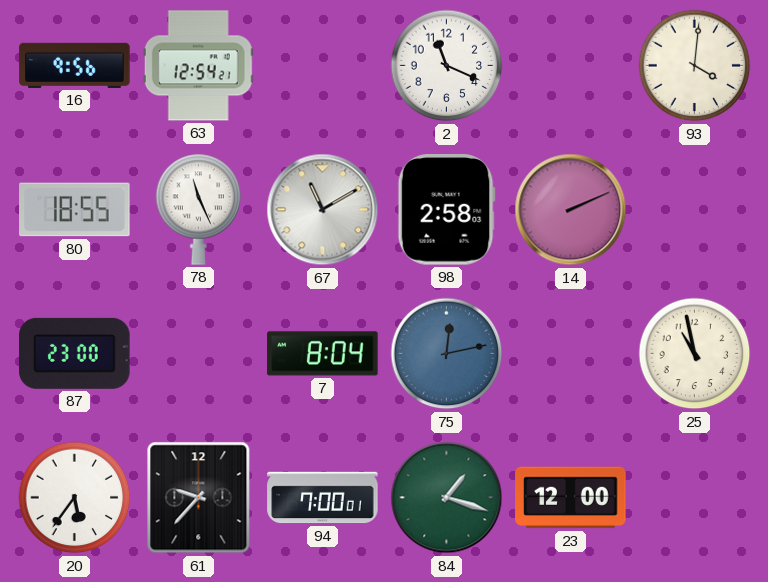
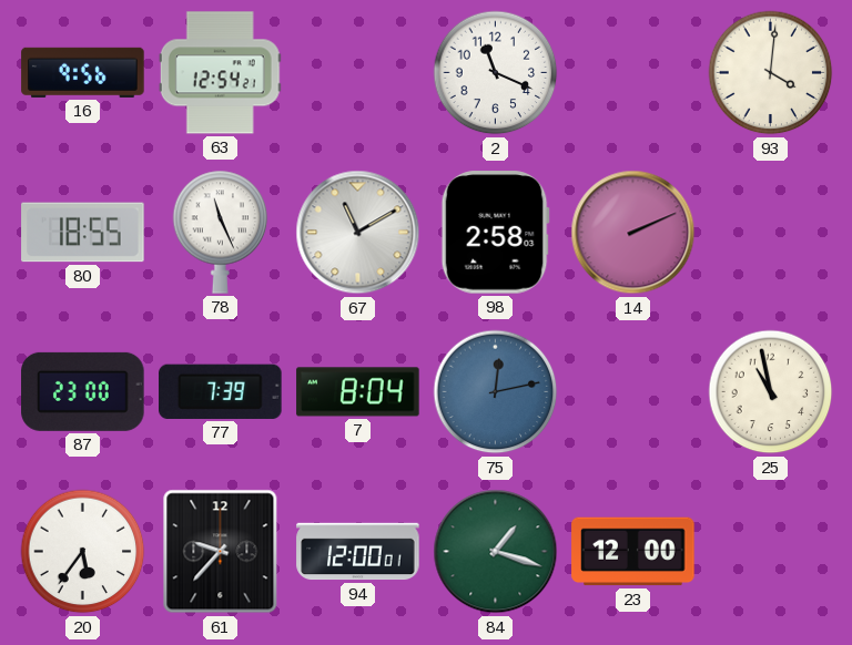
77: none -> 7:39 (221, 391)
94: 7:00 -> 12:00 (358, 552)
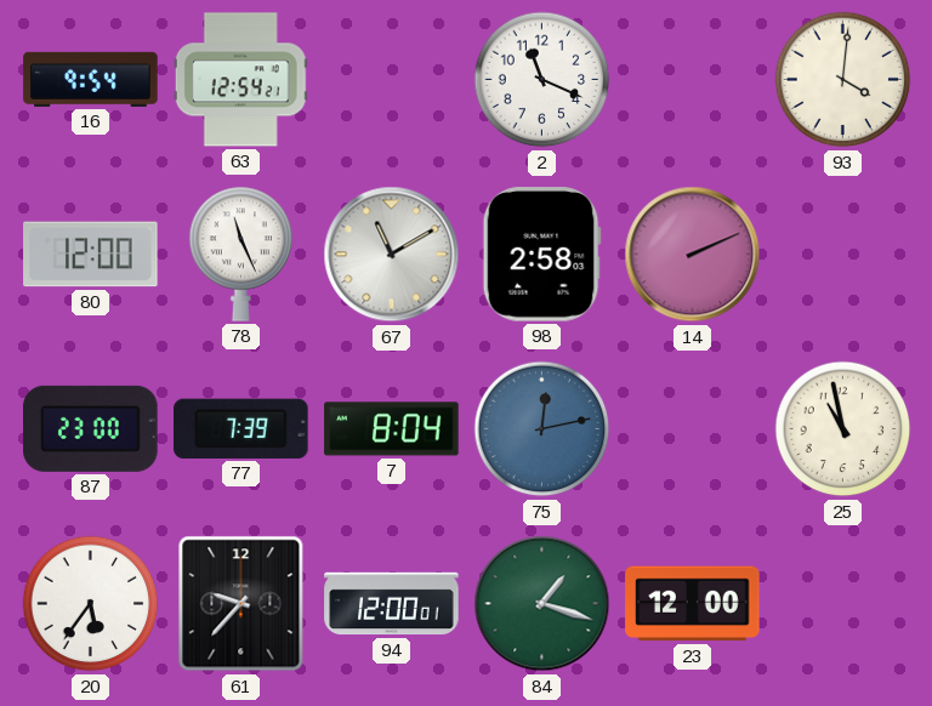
16: 9:56 -> 9:54 (91, 79)
80: 18:55 -> 12:00 (91, 255)
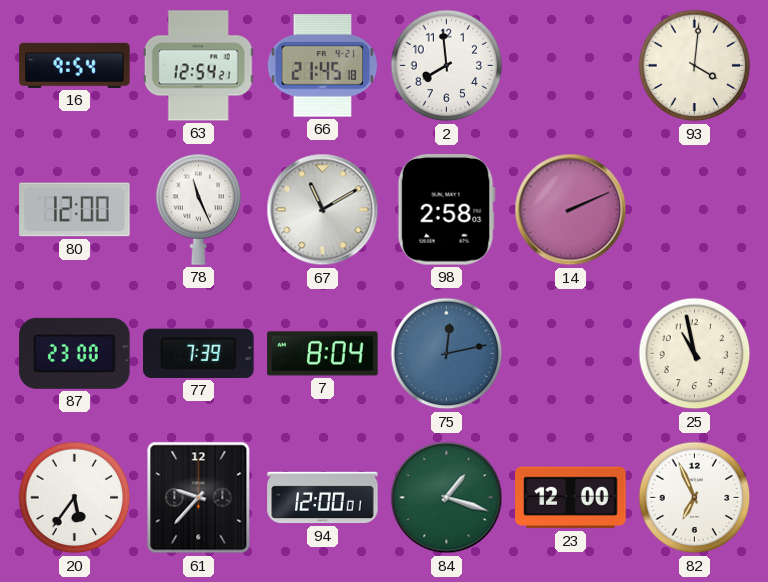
66: none -> 21:45 (323, 66)
2: 11:19 -> 7:59 (447, 66)
82: none -> 6:56 (695, 498)
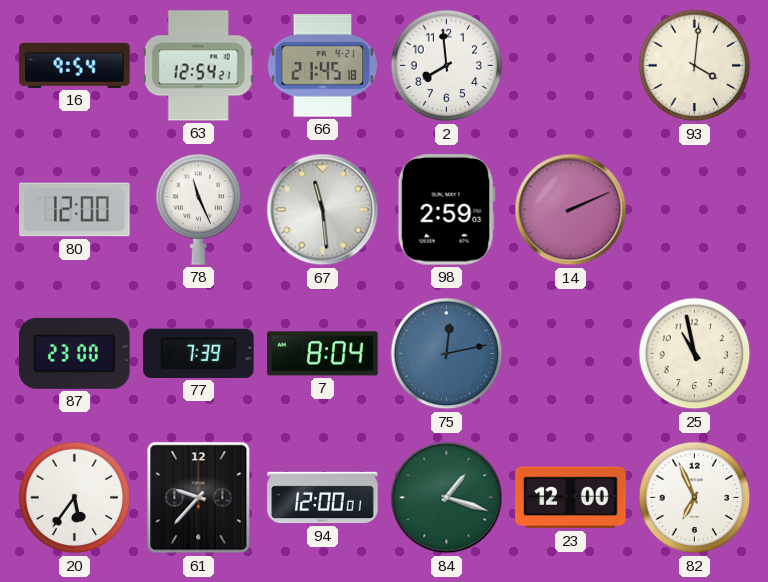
67: 11:10 -> 11:29 (323, 210)
98: 2:58 -> 2:59 (446, 210)
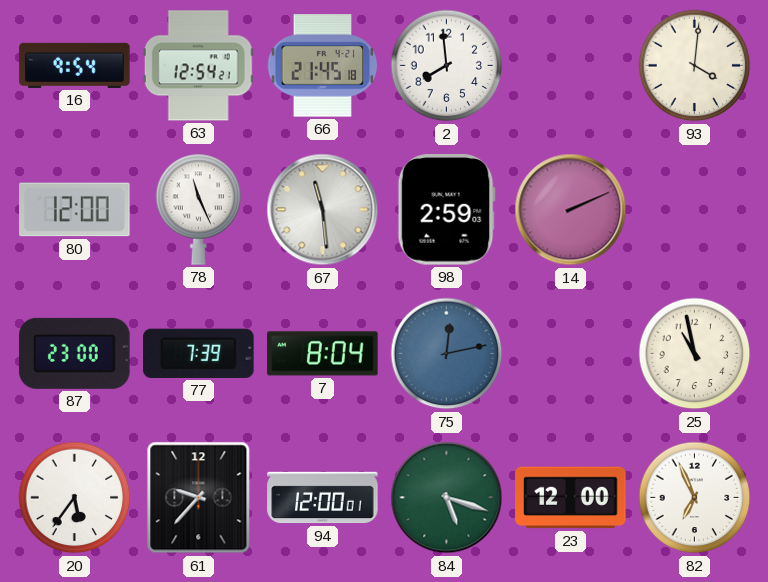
84: 1:18 -> 5:18 (447, 498)
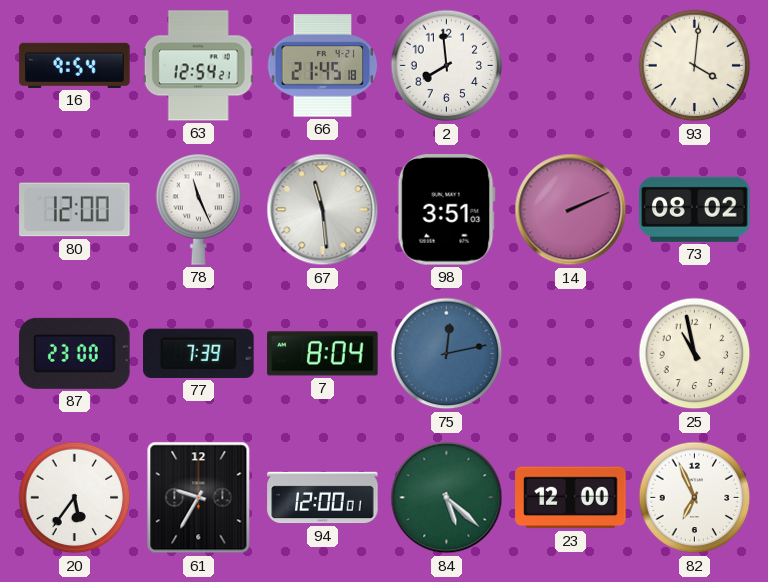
98: 2:59 -> 3:51 (446, 210)
73: none -> 08:02 (695, 209)
61: 9:37 -> 9:35 (199, 498)
84: 5:18 -> 5:22 (447, 498)
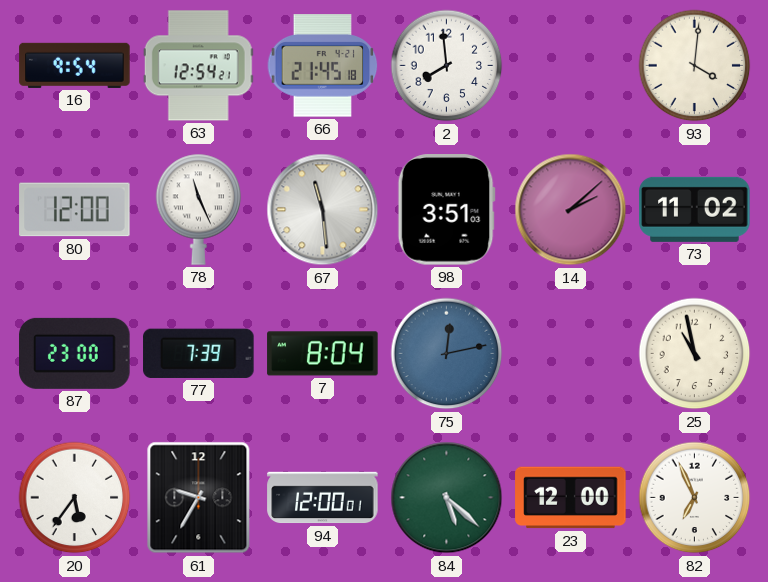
14: 2:11 -> 2:08 (571, 210)
73: 08:02 -> 11:02 (695, 209)
